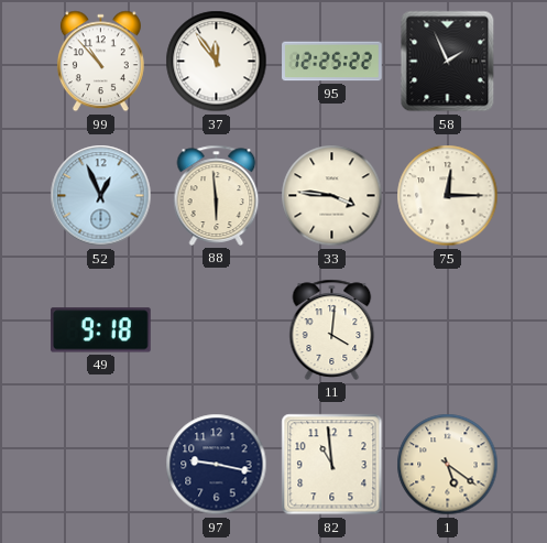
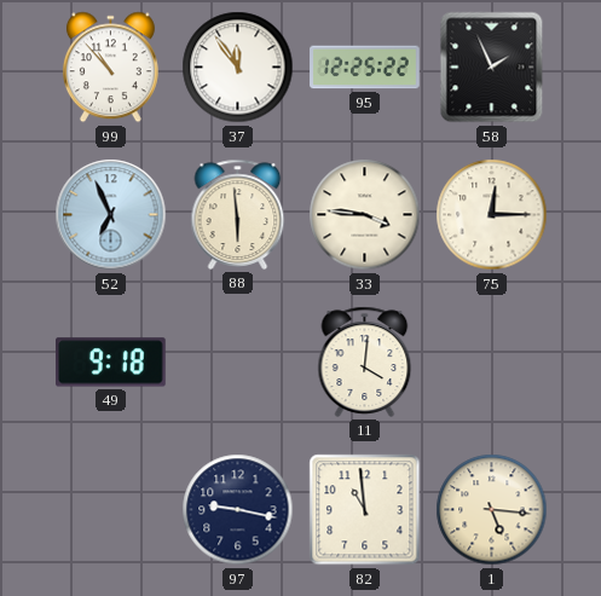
52: 12:56 -> 6:56 (111, 215)
1: 5:21 -> 5:16 (492, 510)
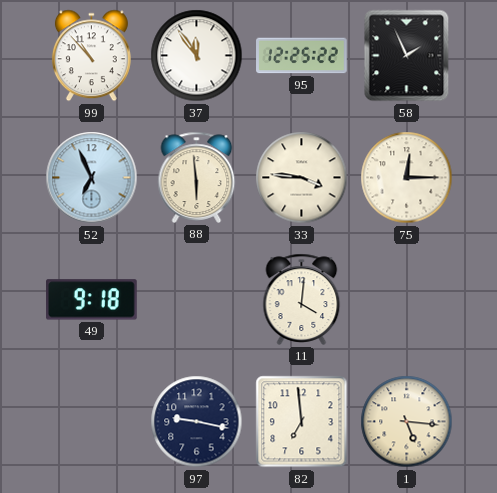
82: 10:59 -> 6:59 (302, 422)
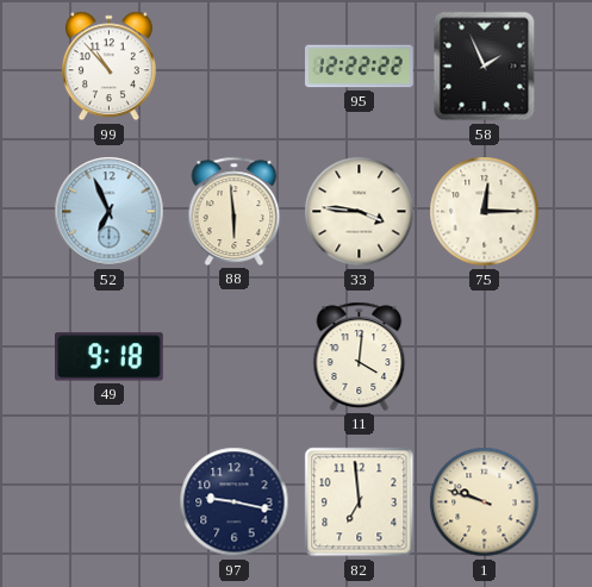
37: 11:54 -> none (197, 56)
95: 12:25 -> 12:22 (360, 67)
1: 5:16 -> 9:48 (485, 502)
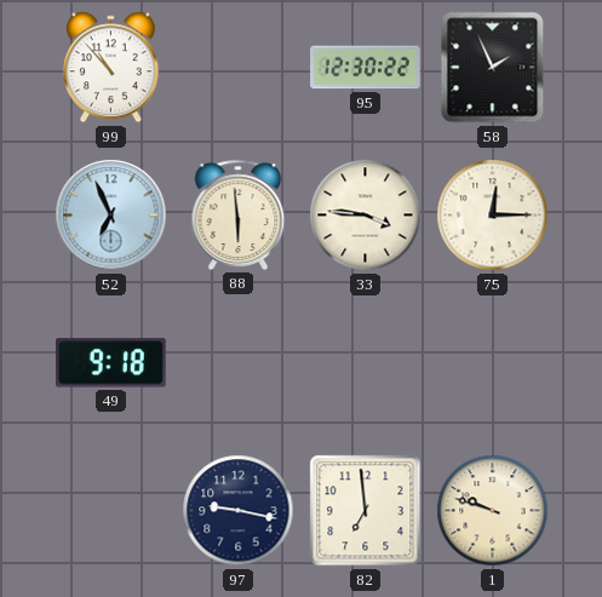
95: 12:22 -> 12:30 (366, 68)
11: 4:01 -> none (360, 356)
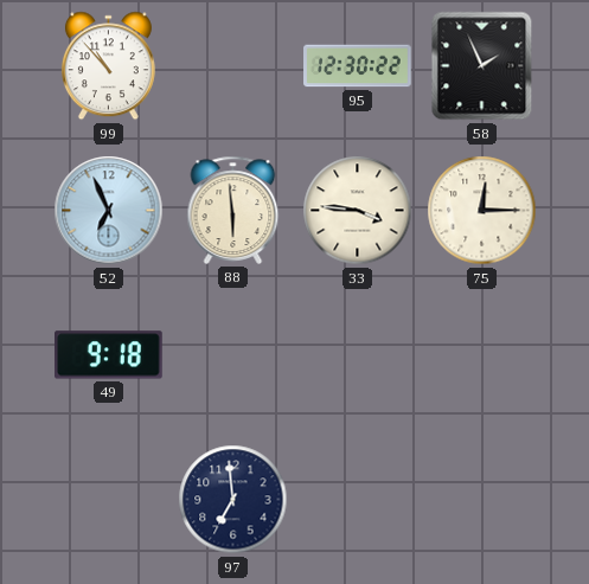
97: 9:17 -> 6:59 (233, 500)
82: 6:59 -> none (366, 511)
1: 9:48 -> none (493, 511)
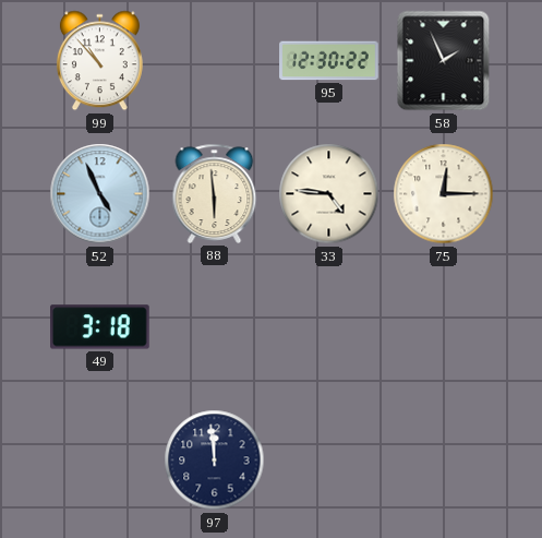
52: 6:56 -> 4:56 (100, 194)
33: 3:46 -> 4:46 (329, 194)
49: 9:18 -> 3:18 (100, 327)
97: 6:59 -> 11:59 (215, 461)
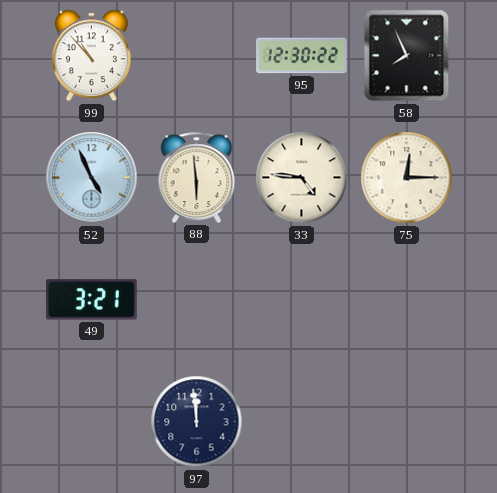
58: 1:56 -> 7:56 (407, 56)
49: 3:18 -> 3:21 (92, 300)
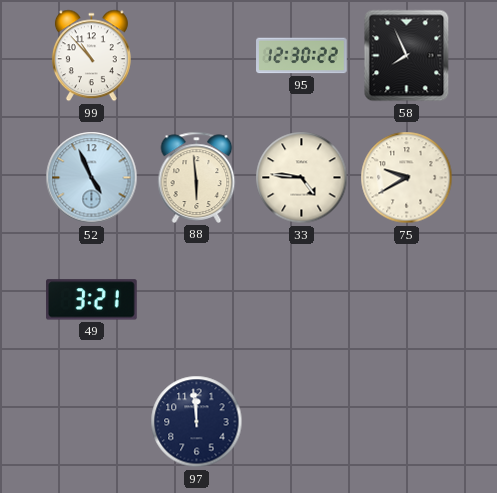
75: 12:15 -> 9:40 (407, 178)
